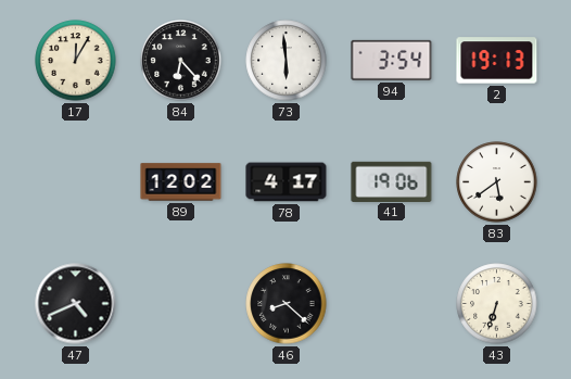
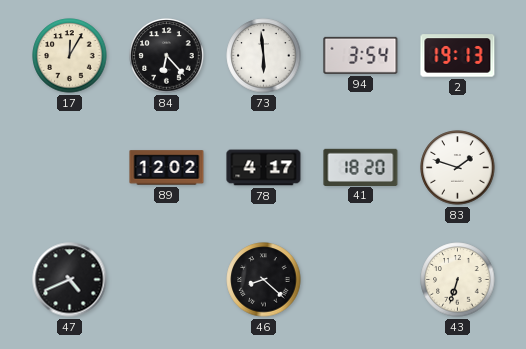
41: 19:06 -> 18:20 (361, 167)
83: 5:39 -> 1:48 (458, 168)
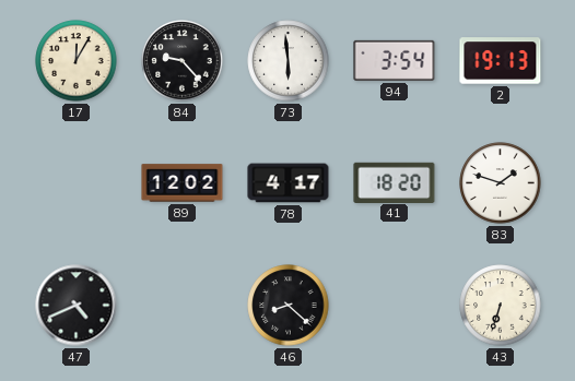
84: 6:23 -> 9:23 (183, 61)
